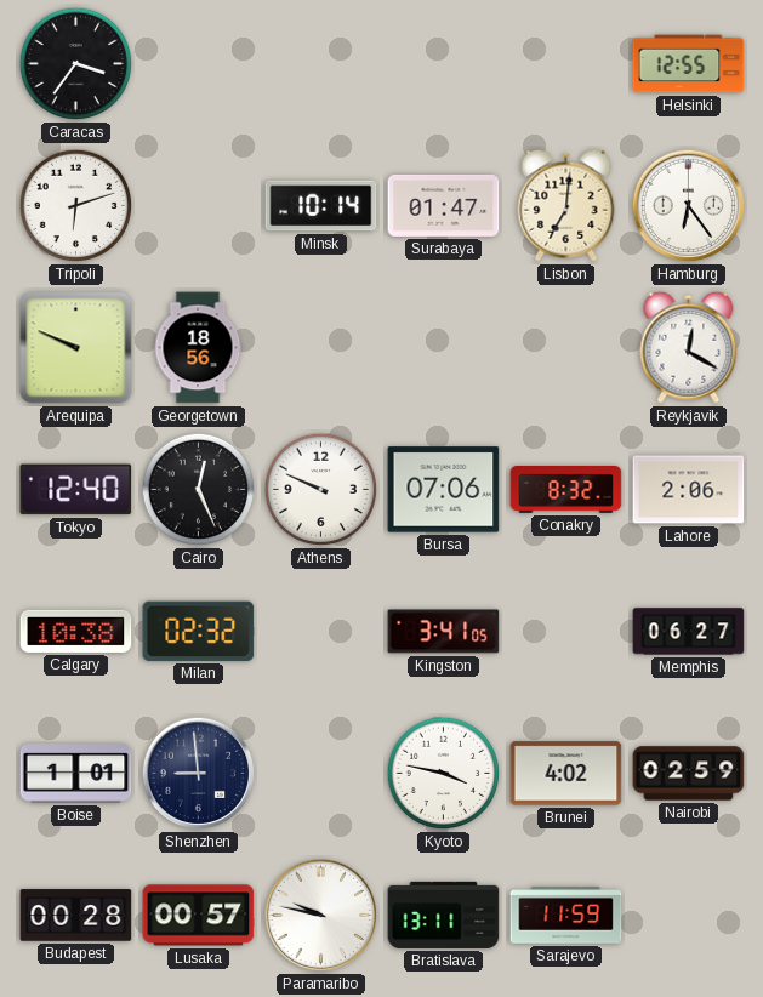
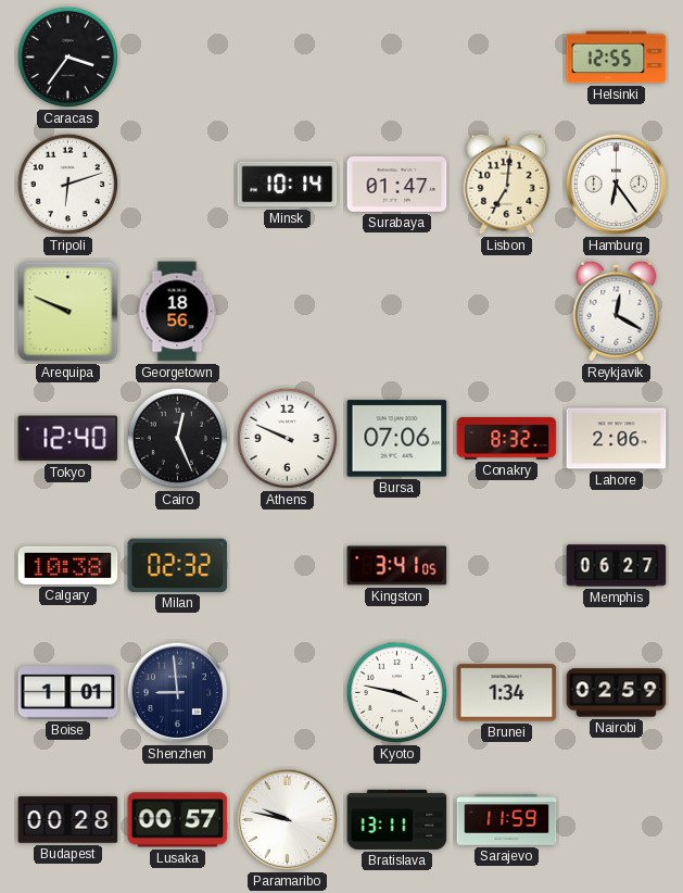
Brunei: 4:02 -> 1:34 (507, 693)
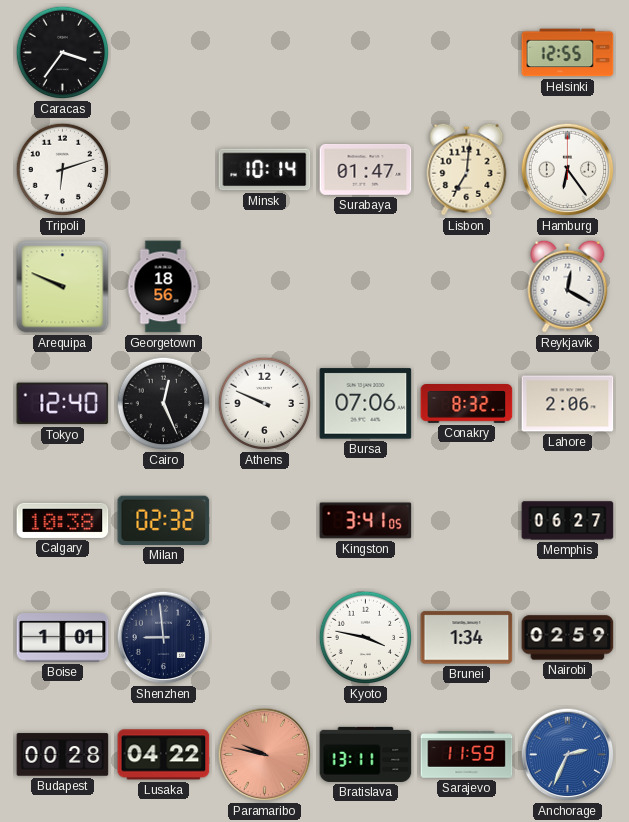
Lusaka: 00:57 -> 04:22 (164, 755)
Paramaribo dial: white -> salmon (265, 755)
Anchorage: none -> 2:34 (568, 755)
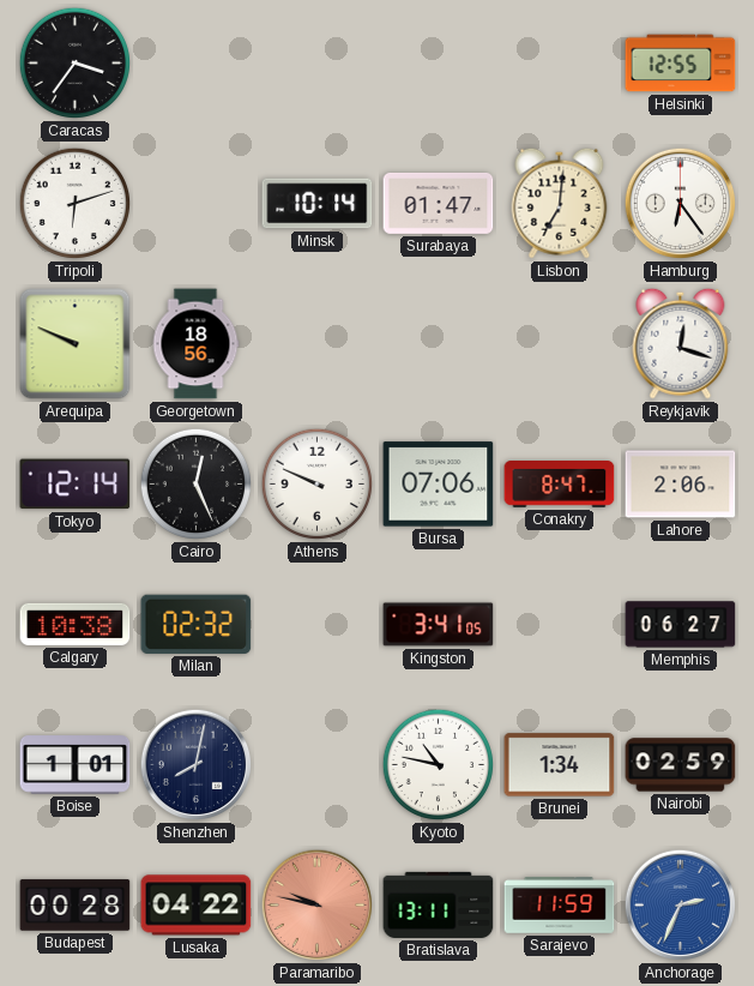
Reykjavik: 12:20 -> 12:18 (681, 343)
Tokyo: 12:40 -> 12:14 (76, 485)
Conakry: 8:32 -> 8:47 (560, 485)
Shenzhen: 8:59 -> 8:02 (197, 765)
Kyoto: 3:47 -> 10:47 (439, 765)
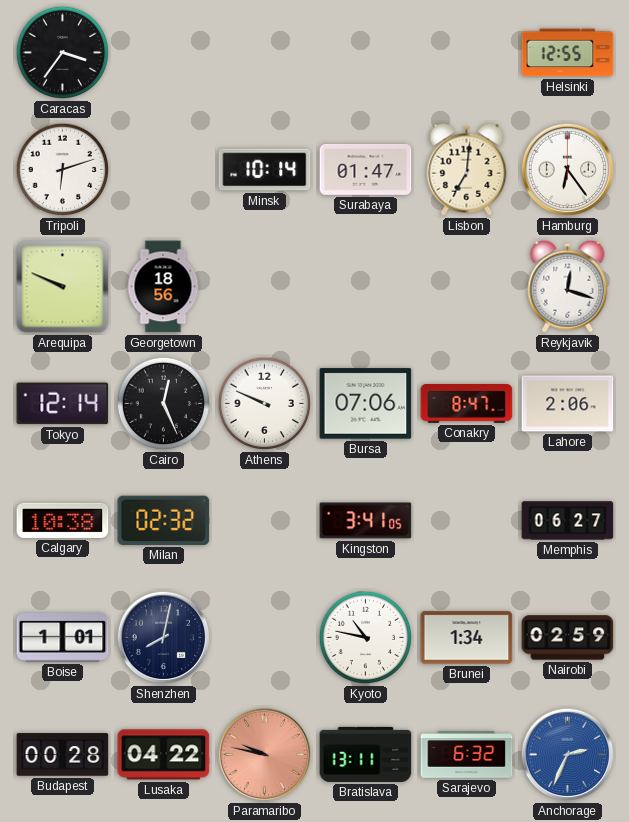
Sarajevo: 11:59 -> 6:32 (467, 755)
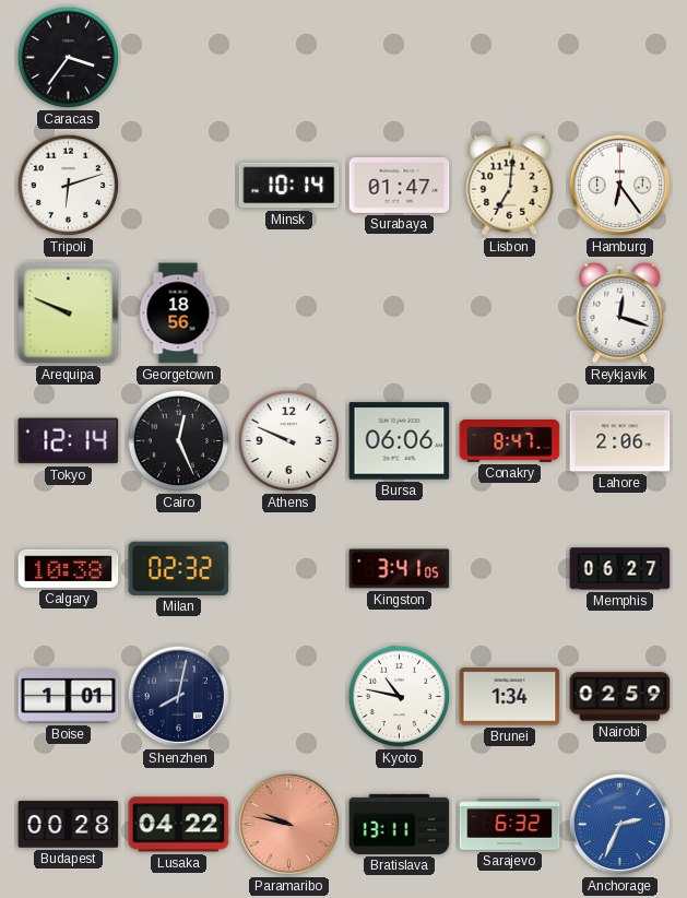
Helsinki: 12:55 -> none (568, 53)
Bursa: 07:06 -> 06:06 (400, 441)
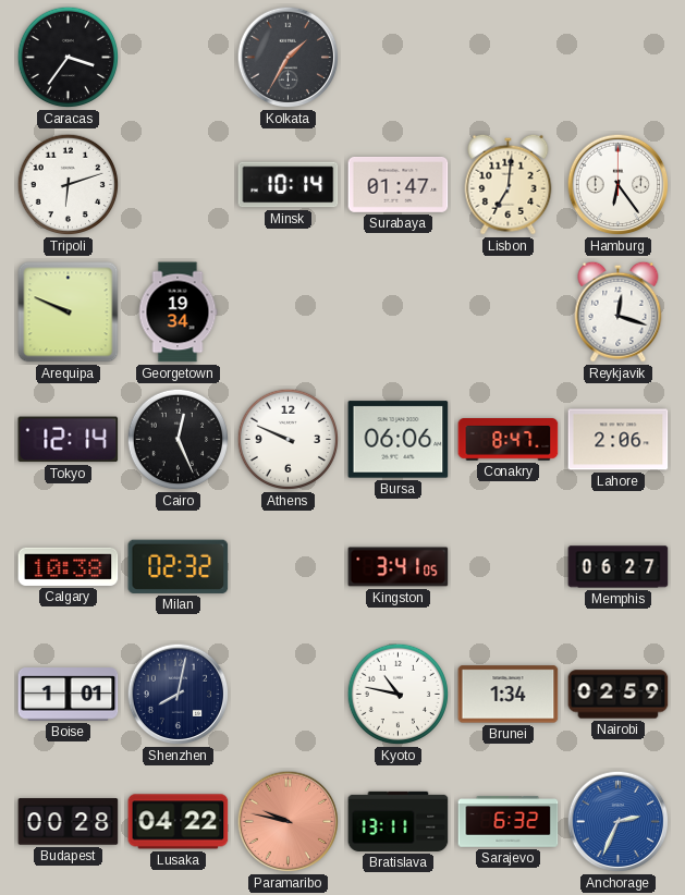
Kolkata: none -> 1:35 (289, 58)
Georgetown: 18:56 -> 19:34 (178, 312)
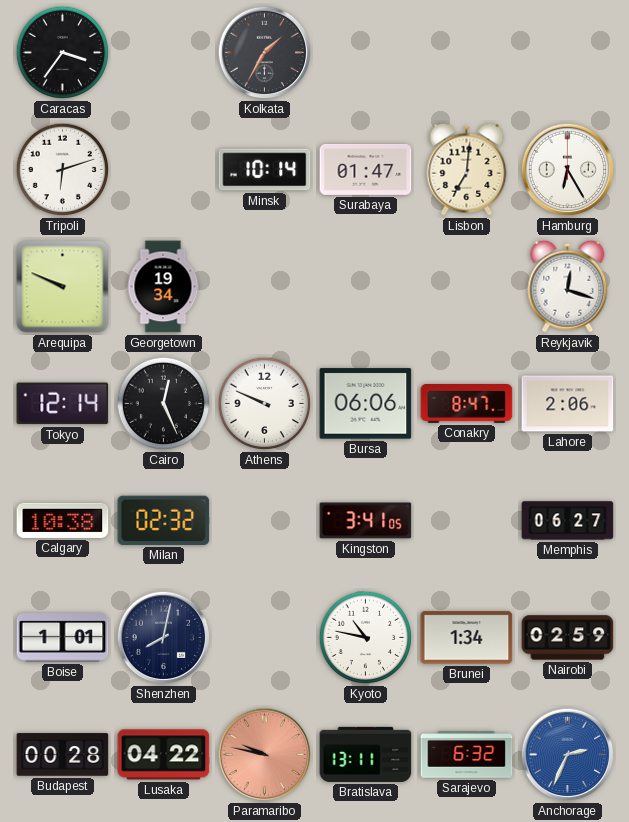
Hamburg: 6:24 -> 6:25 (568, 170)
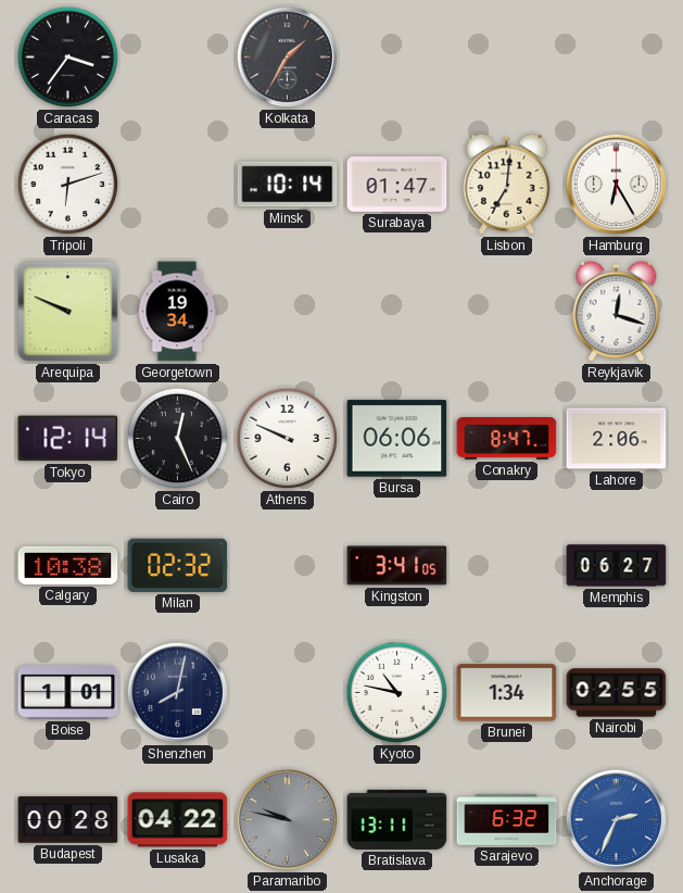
Nairobi: 02:59 -> 02:55 (617, 693)
Paramaribo dial: salmon -> grey (288, 820)
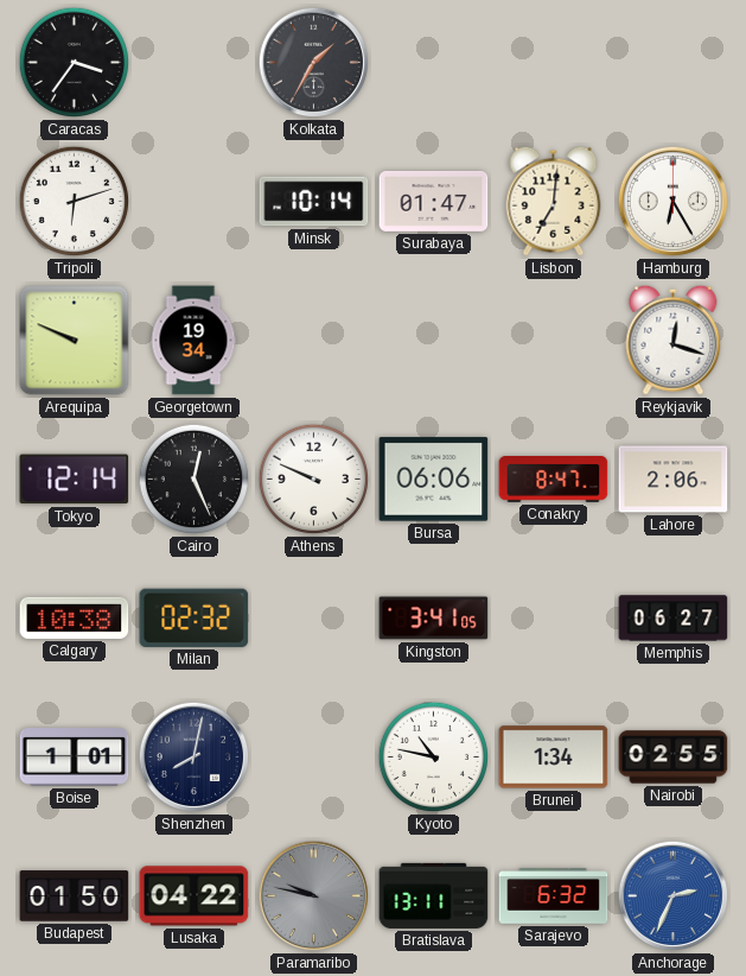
Budapest: 00:28 -> 01:50 (75, 896)
